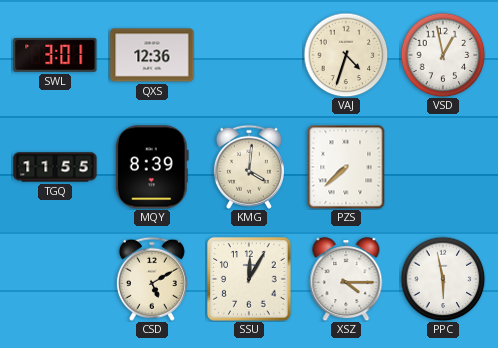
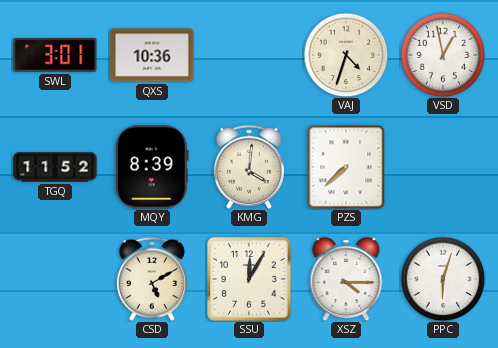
QXS: 12:36 -> 10:36 (152, 55)
TGQ: 11:55 -> 11:52 (55, 167)
PPC: 5:58 -> 6:03 (443, 279)
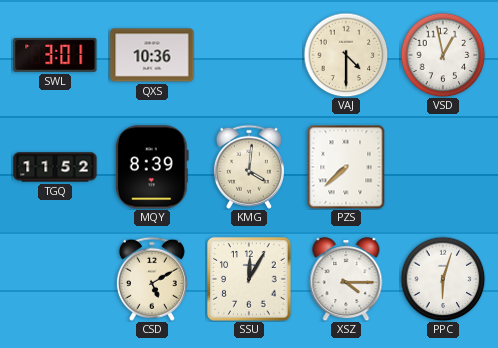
VAJ: 4:33 -> 4:30 (346, 55)
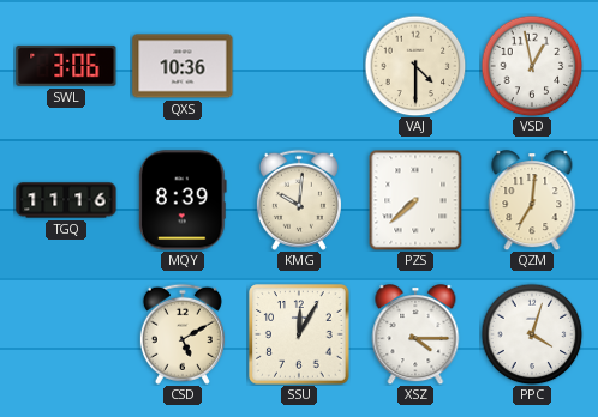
SWL: 3:01 -> 3:06 (66, 66)
TGQ: 11:52 -> 11:16 (66, 200)
KMG: 4:01 -> 10:01 (299, 200)
QZM: none -> 7:01 (532, 200)
PPC: 6:03 -> 4:03 (532, 334)
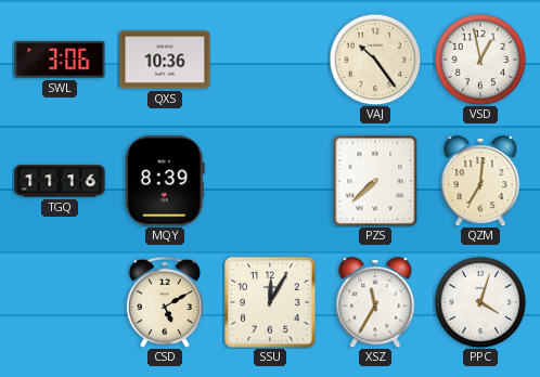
VAJ: 4:30 -> 10:24 (375, 60)
KMG: 10:01 -> none (299, 200)
XSZ: 4:15 -> 11:35 (375, 302)
